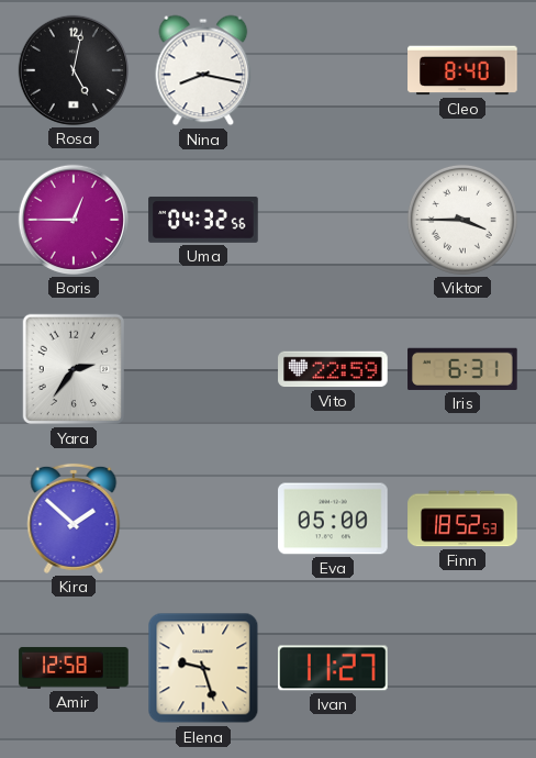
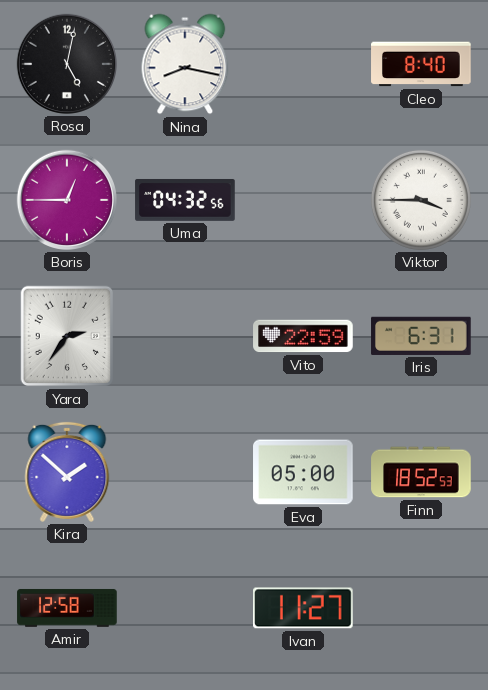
Elena: 9:27 -> none (203, 668)
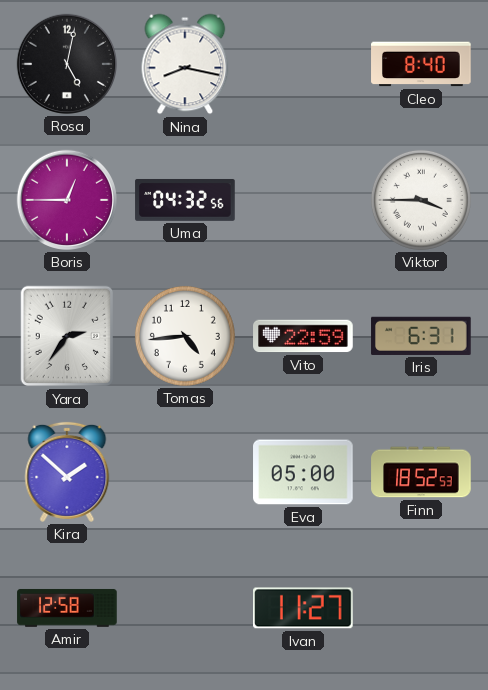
Tomas: none -> 4:44 (185, 336)
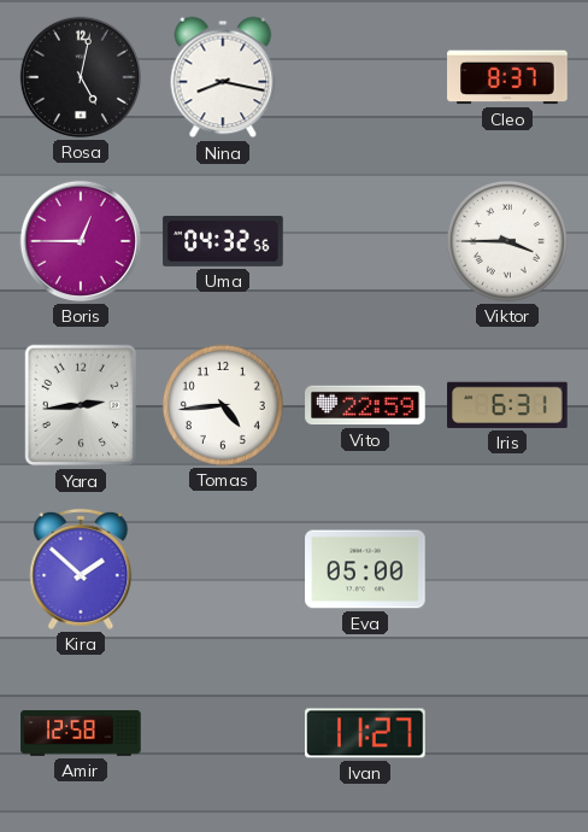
Cleo: 8:40 -> 8:37 (507, 77)
Yara: 2:36 -> 2:44 (80, 405)
Finn: 18:52 -> none (421, 472)
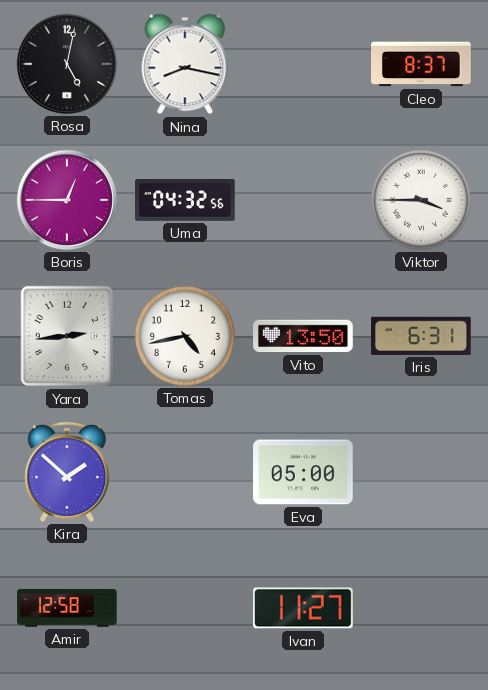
Tomas: 4:44 -> 4:43 (185, 336)
Vito: 22:59 -> 13:50 (303, 336)
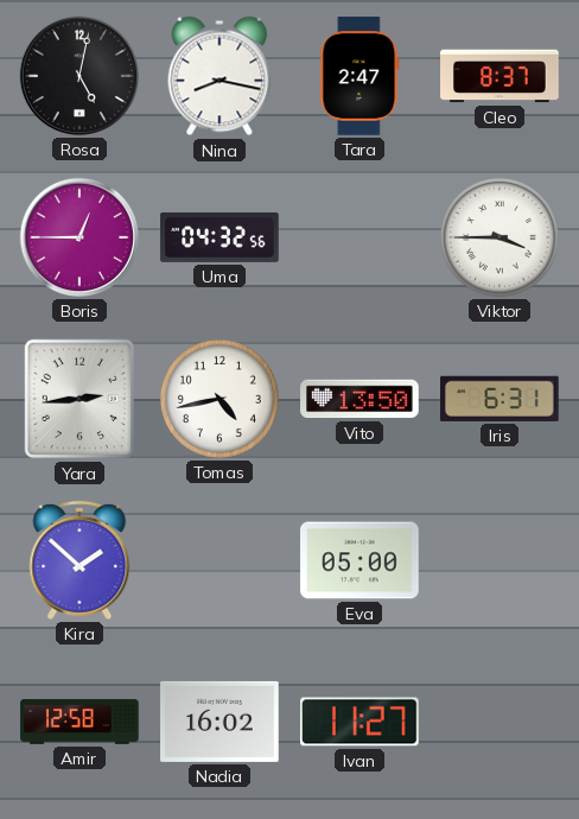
Tara: none -> 2:47 (360, 76)
Nadia: none -> 16:02 (219, 722)
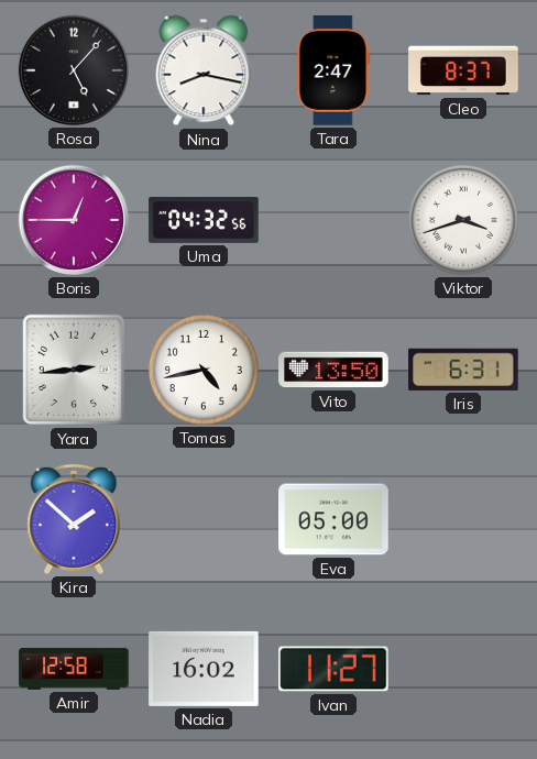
Rosa: 5:02 -> 5:07 (74, 70)
Viktor: 3:45 -> 3:42 (463, 220)
